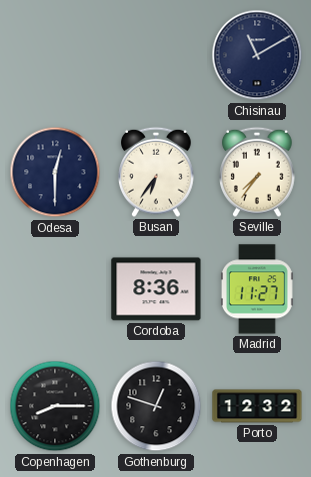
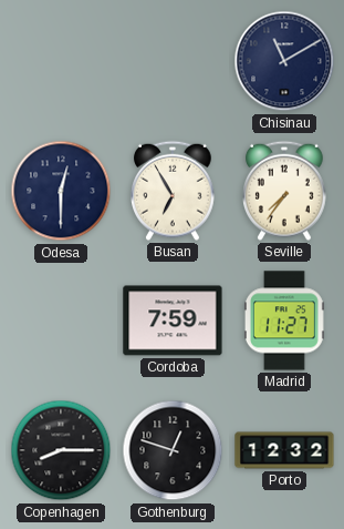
Busan: 6:36 -> 6:55 (174, 191)
Cordoba: 8:36 -> 7:59 (173, 321)
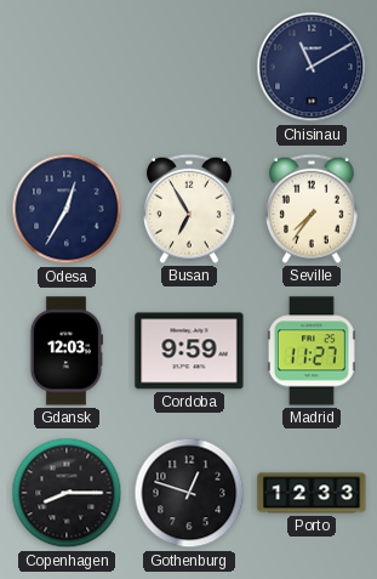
Odesa: 12:30 -> 12:35 (67, 209)
Gdansk: none -> 12:03 (67, 351)
Cordoba: 7:59 -> 9:59 (189, 351)
Porto: 12:32 -> 12:33 (312, 493)
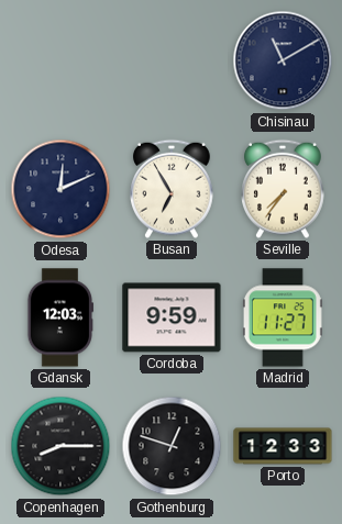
Odesa: 12:35 -> 12:11 (60, 189)
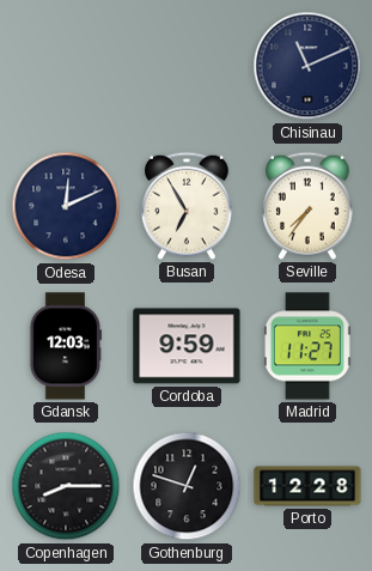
Chisinau: 11:10 -> 11:11 (307, 66)
Porto: 12:33 -> 12:28 (307, 486)
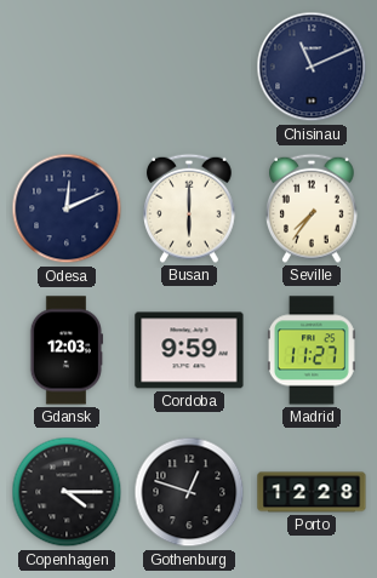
Busan: 6:55 -> 6:00 (190, 208)
Copenhagen: 8:15 -> 4:15 (67, 492)
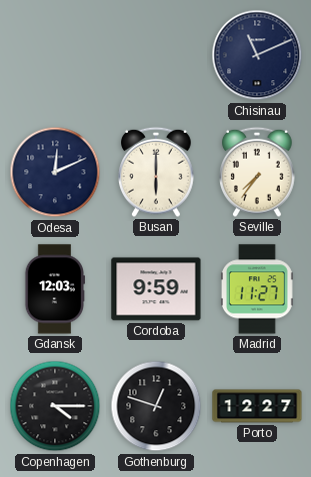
Porto: 12:28 -> 12:27 (257, 406)
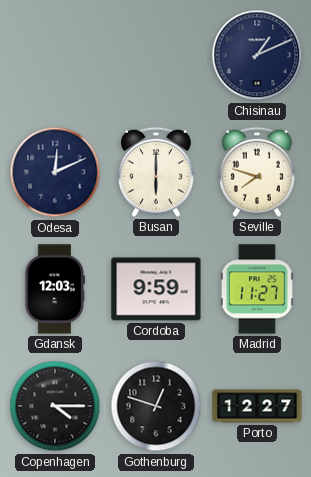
Chisinau: 11:11 -> 1:11 (257, 55)
Seville: 7:36 -> 7:48 (258, 172)
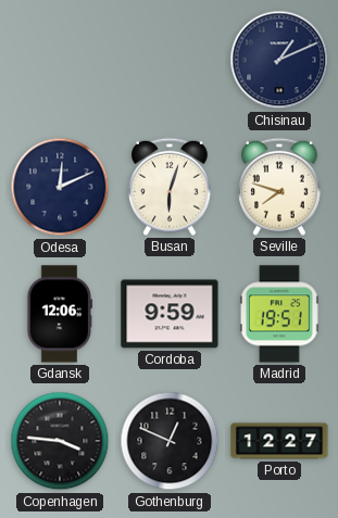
Busan: 6:00 -> 6:03 (171, 187)
Gdansk: 12:03 -> 12:06 (60, 314)
Madrid: 11:27 -> 19:51 (279, 314)
Copenhagen: 4:15 -> 3:46 (60, 441)
Gothenburg: 12:48 -> 12:49 (170, 441)
